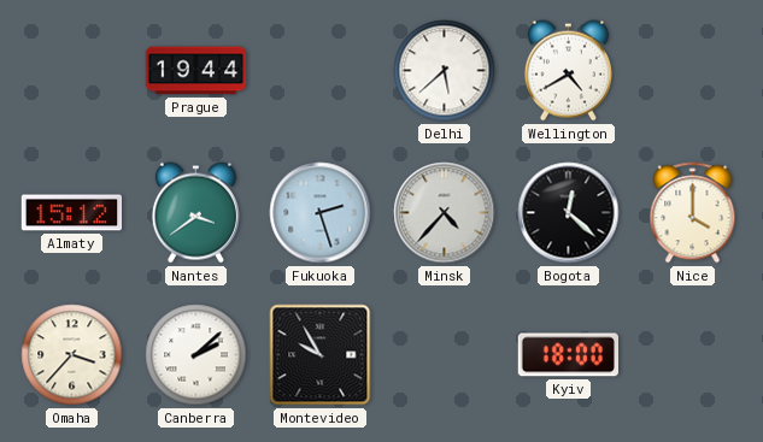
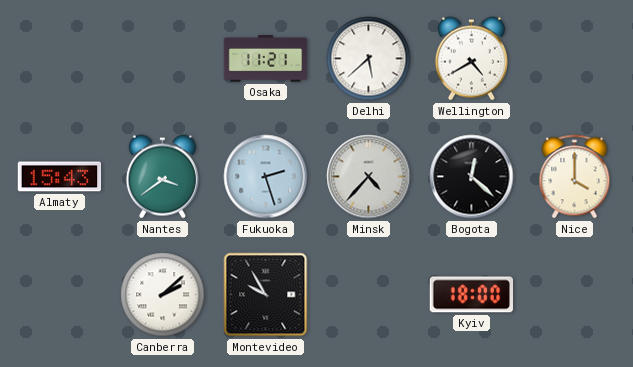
Prague: 19:44 -> none (196, 71)
Osaka: none -> 11:21 (266, 59)
Almaty: 15:12 -> 15:43 (60, 177)
Omaha: 3:37 -> none (72, 355)
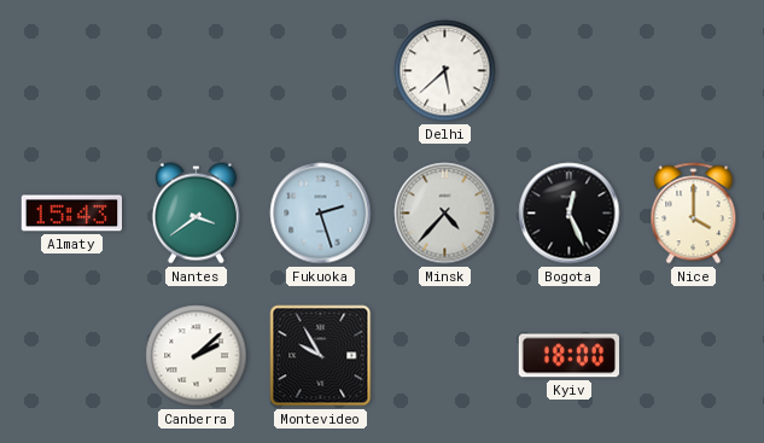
Osaka: 11:21 -> none (266, 59)
Wellington: 4:40 -> none (471, 59)
Bogota: 12:22 -> 12:26 (570, 214)
